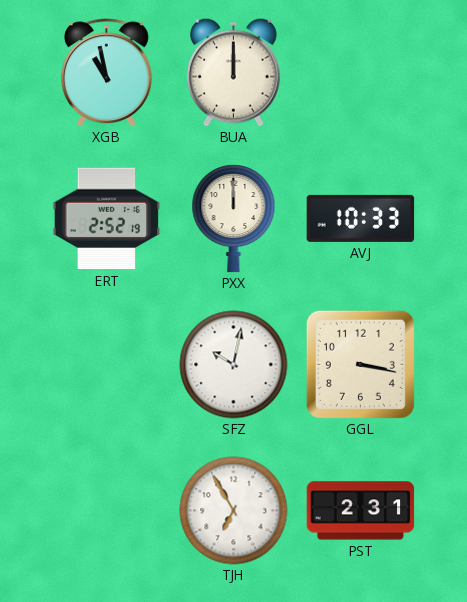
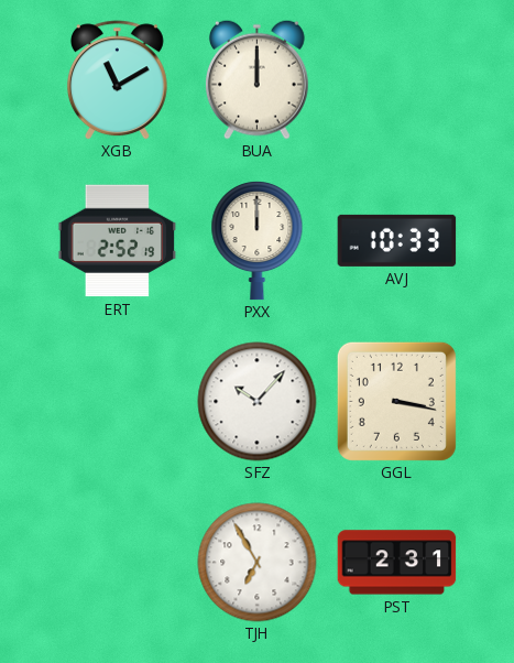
XGB: 10:58 -> 11:10 (117, 80)
SFZ: 10:02 -> 10:07 (258, 402)
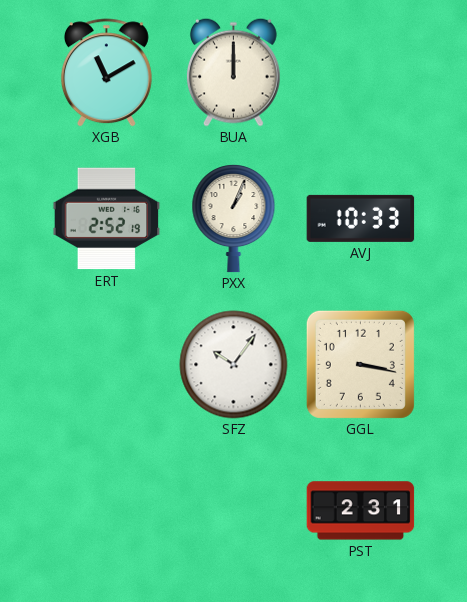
PXX: 12:00 -> 1:04 (234, 219)
SFZ: 10:07 -> 10:06 (234, 365)
TJH: 6:55 -> none (258, 563)
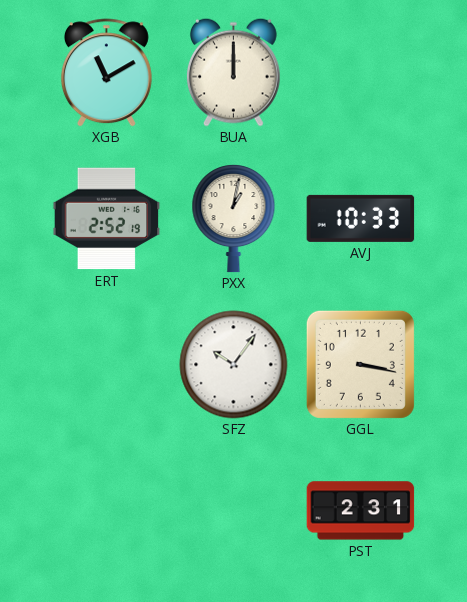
PXX: 1:04 -> 1:02 (234, 219)
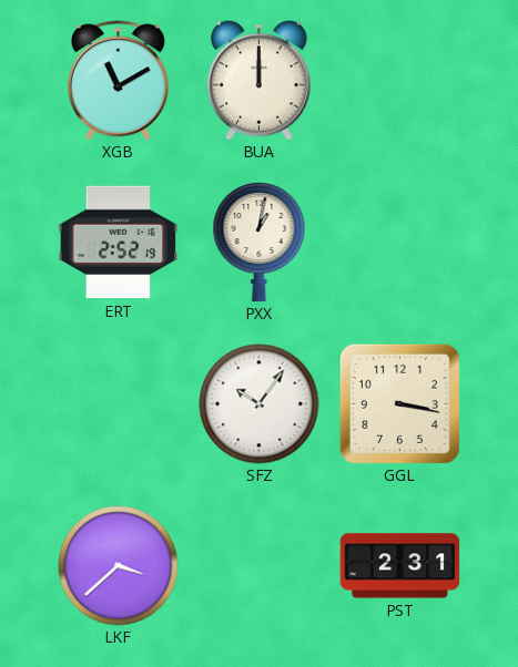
AVJ: 10:33 -> none (361, 218)
LKF: none -> 3:38 (119, 566)
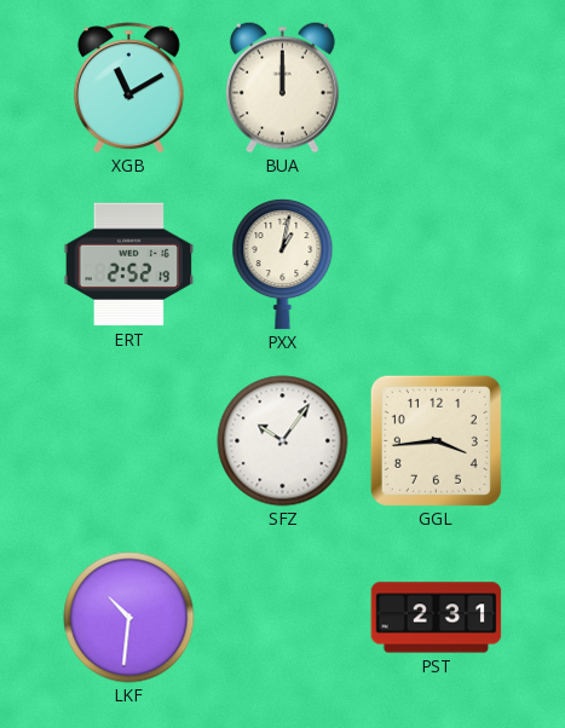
GGL: 3:17 -> 3:44 (436, 440)
LKF: 3:38 -> 10:31 (129, 618)
